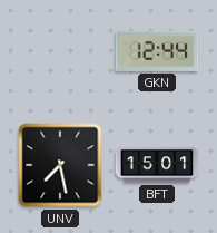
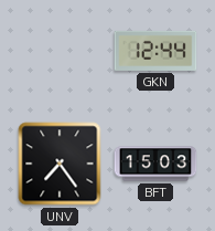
UNV: 7:28 -> 7:24 (60, 164)
BFT: 15:01 -> 15:03 (155, 164)
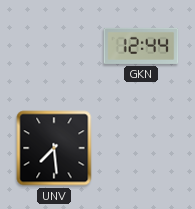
UNV: 7:24 -> 7:29 (54, 148)
BFT: 15:03 -> none (155, 164)
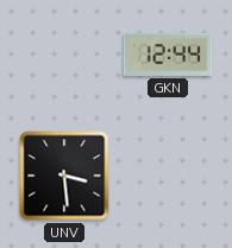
UNV: 7:29 -> 3:29 (64, 176)
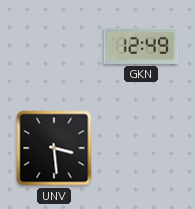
GKN: 12:44 -> 12:49 (141, 46)
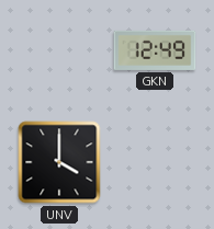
UNV: 3:29 -> 4:00 (59, 162)
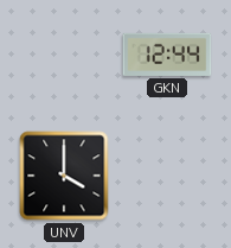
GKN: 12:49 -> 12:44 (167, 55)
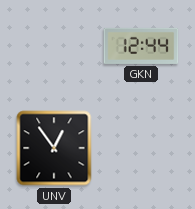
UNV: 4:00 -> 12:54 (54, 148)
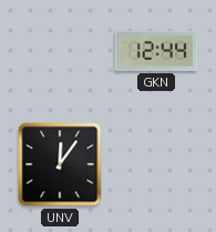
UNV: 12:54 -> 12:06 (60, 164)
